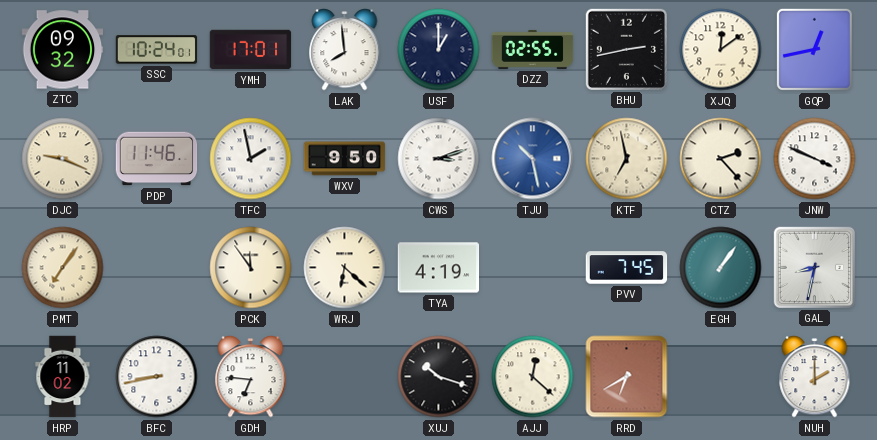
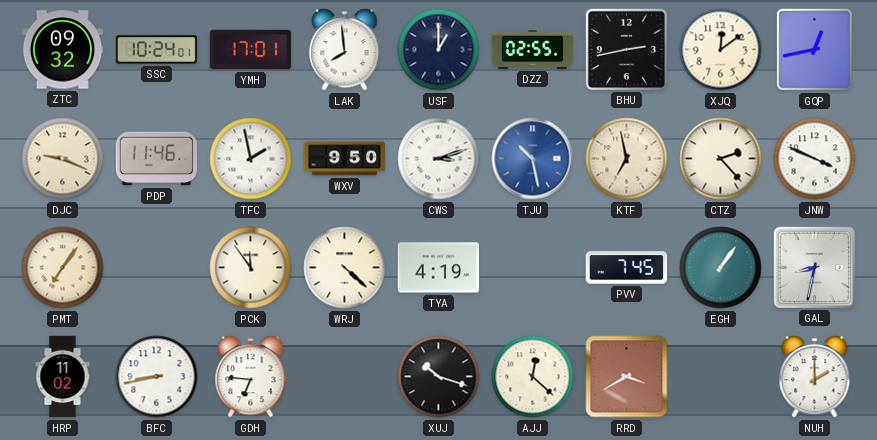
WRJ: 6:22 -> 4:22 (345, 268)
RRD: 6:40 -> 3:40 (627, 377)
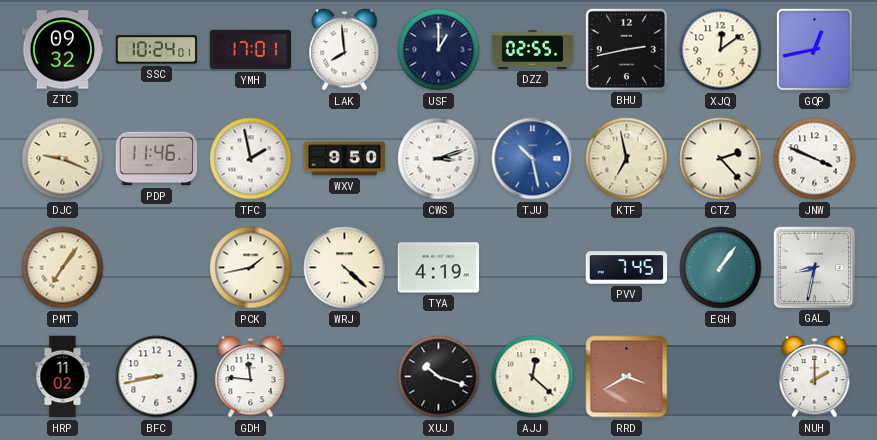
PCK: 11:54 -> 1:43 (251, 268)
GDH: 6:46 -> 11:46 (251, 377)
